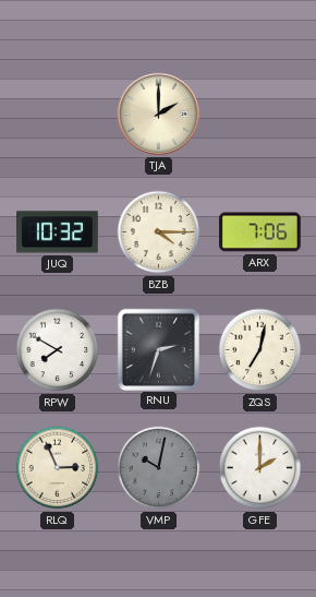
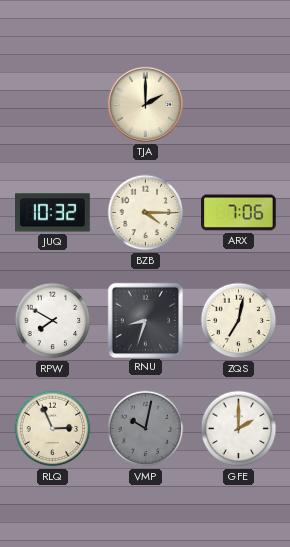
RNU: 2:33 -> 8:33 (145, 320)
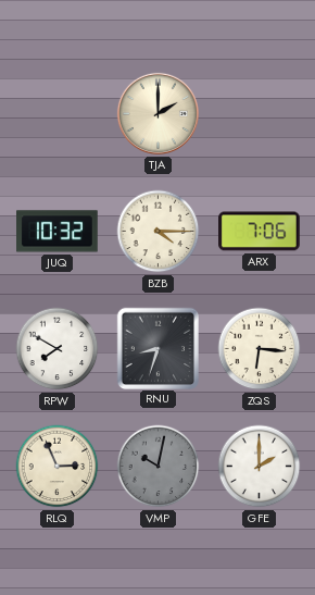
ZQS: 7:02 -> 6:16 (260, 349)
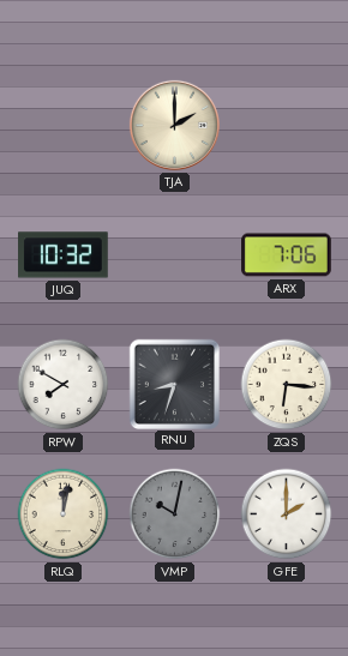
BZB: 4:15 -> none (159, 232)
RLQ: 2:56 -> 12:02 (64, 514)
